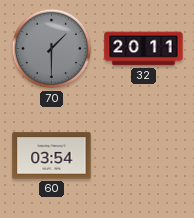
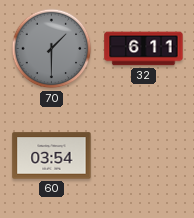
32: 20:11 -> 6:11 (144, 49)
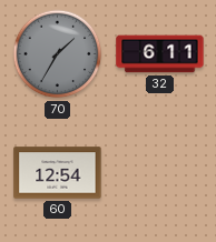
70: 1:30 -> 1:35 (58, 54)
60: 03:54 -> 12:54 (58, 173)
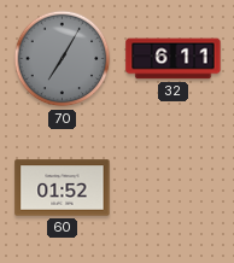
70: 1:35 -> 7:05 (63, 59)
60: 12:54 -> 01:52 (63, 188)
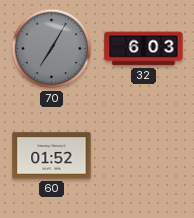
32: 6:11 -> 6:03 (144, 49)
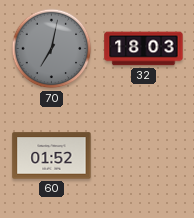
70: 7:05 -> 7:02 (52, 49)
32: 6:03 -> 18:03 (144, 49)
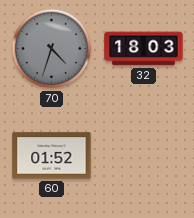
70: 7:02 -> 4:33 (52, 49)
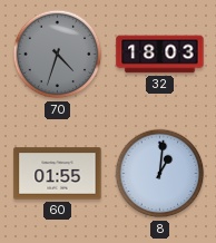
60: 01:52 -> 01:55 (58, 174)
8: none -> 1:01 (160, 174)
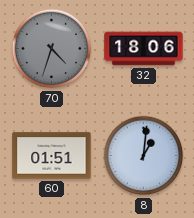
32: 18:03 -> 18:06 (144, 49)
60: 01:55 -> 01:51 (52, 156)
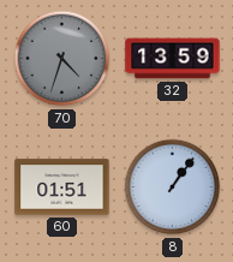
32: 18:06 -> 13:59 (173, 59)
8: 1:01 -> 1:06 (173, 187)
